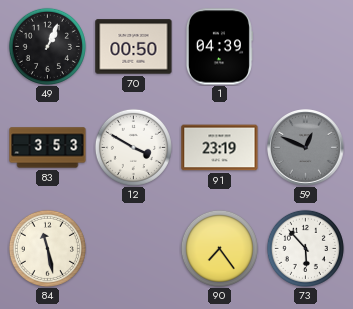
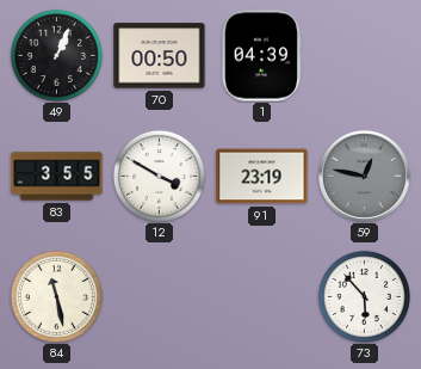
83: 3:53 -> 3:55 (57, 177)
59: 12:49 -> 12:47 (365, 177)
90: 7:24 -> none (219, 248)
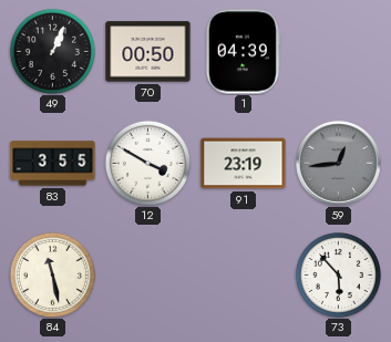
59: 12:47 -> 12:44 (339, 164)
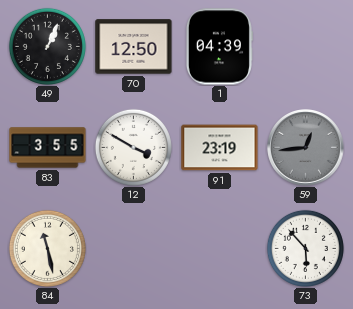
70: 00:50 -> 12:50 (134, 47)
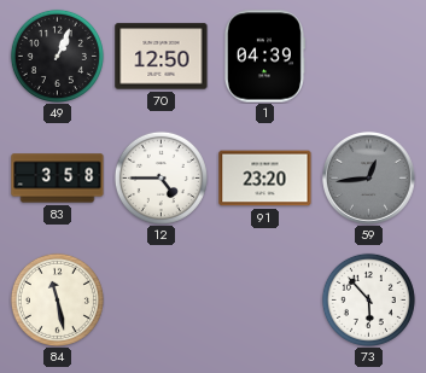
83: 3:55 -> 3:58 (58, 179)
12: 3:50 -> 4:45 (161, 177)
91: 23:19 -> 23:20 (265, 179)
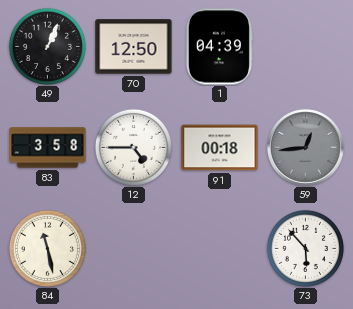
91: 23:20 -> 00:18 (220, 148)
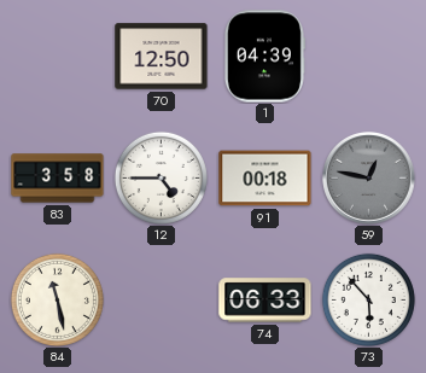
49: 1:04 -> none (47, 46)
59: 12:44 -> 12:47 (369, 179)
74: none -> 06:33 (265, 301)
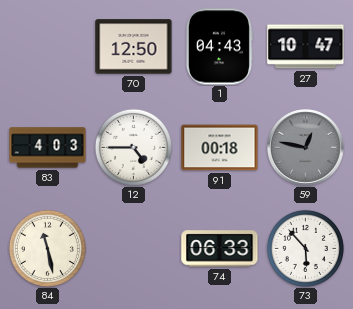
1: 04:39 -> 04:43 (219, 47)
27: none -> 10:47 (306, 47)
83: 3:58 -> 4:03 (48, 148)
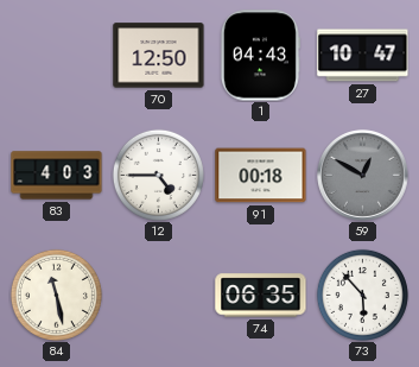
59: 12:47 -> 12:50 (363, 176)
74: 06:33 -> 06:35 (261, 296)
